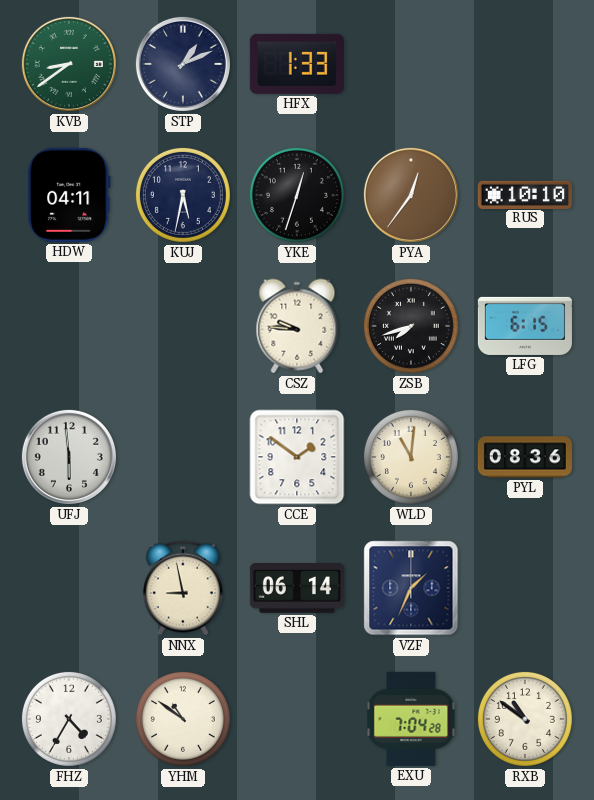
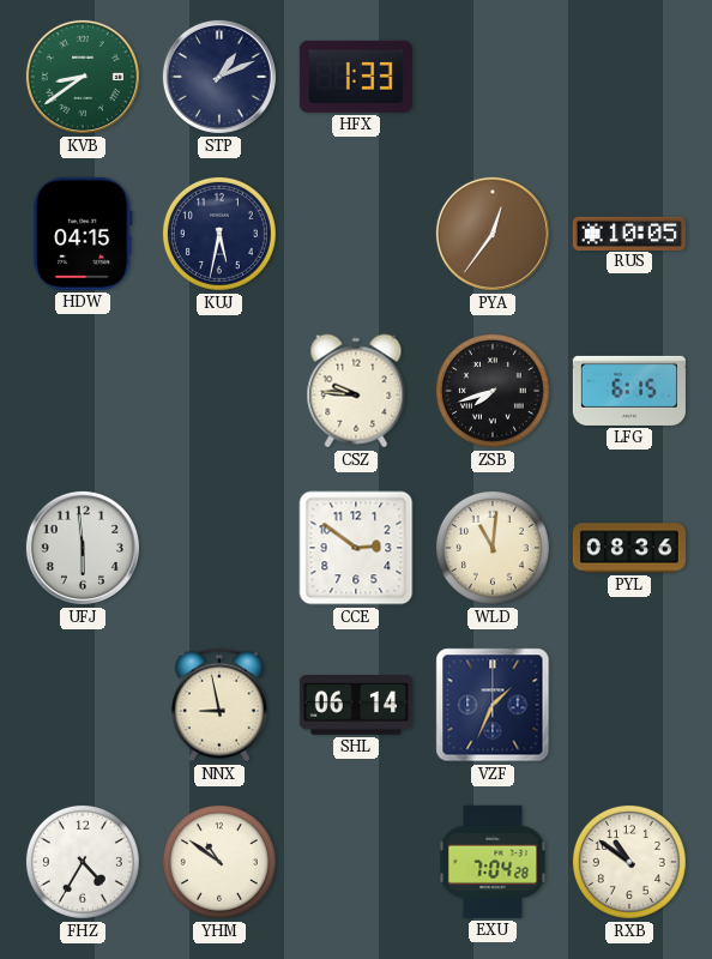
HDW: 04:11 -> 04:15 (83, 234)
YKE: 12:33 -> none (297, 195)
RUS: 10:10 -> 10:05 (629, 233)
CCE: 1:51 -> 2:51 (356, 548)
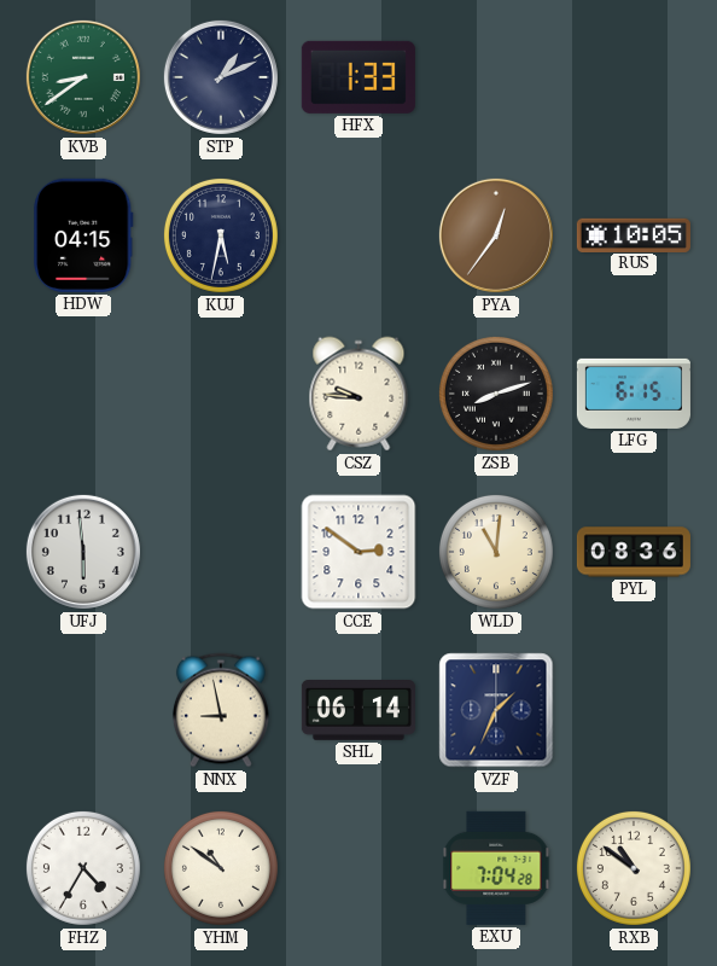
ZSB: 7:42 -> 8:12 (496, 394)
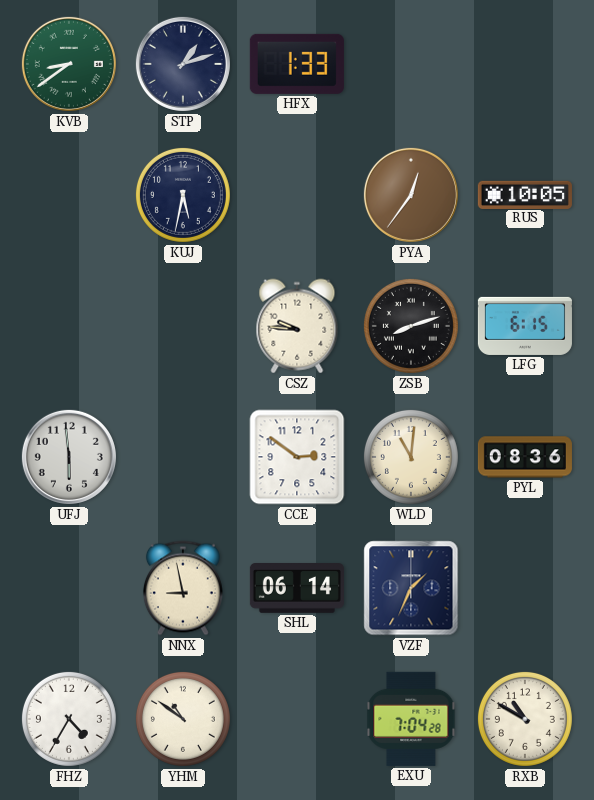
STP: 1:11 -> 1:12 (183, 64)
HDW: 04:15 -> none (83, 235)
RXB: 10:51 -> 10:50 (525, 719)
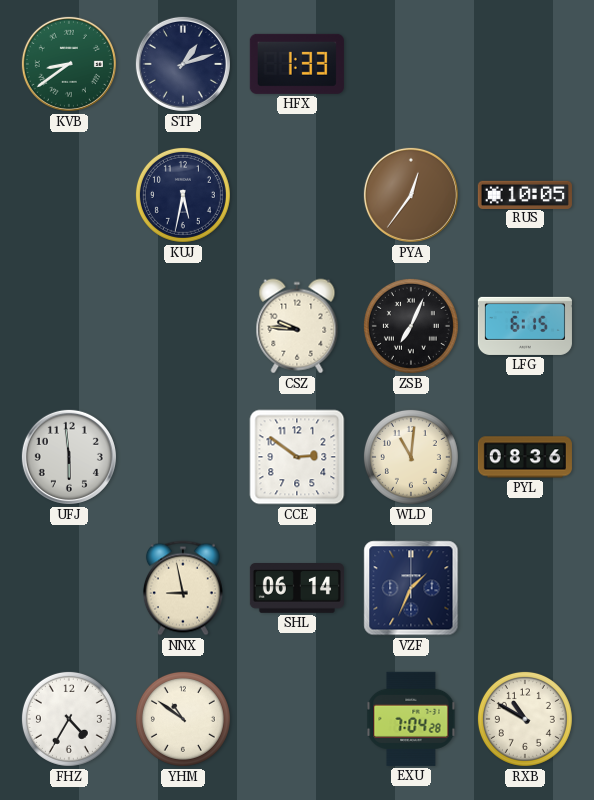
ZSB: 8:12 -> 7:04 (411, 326)
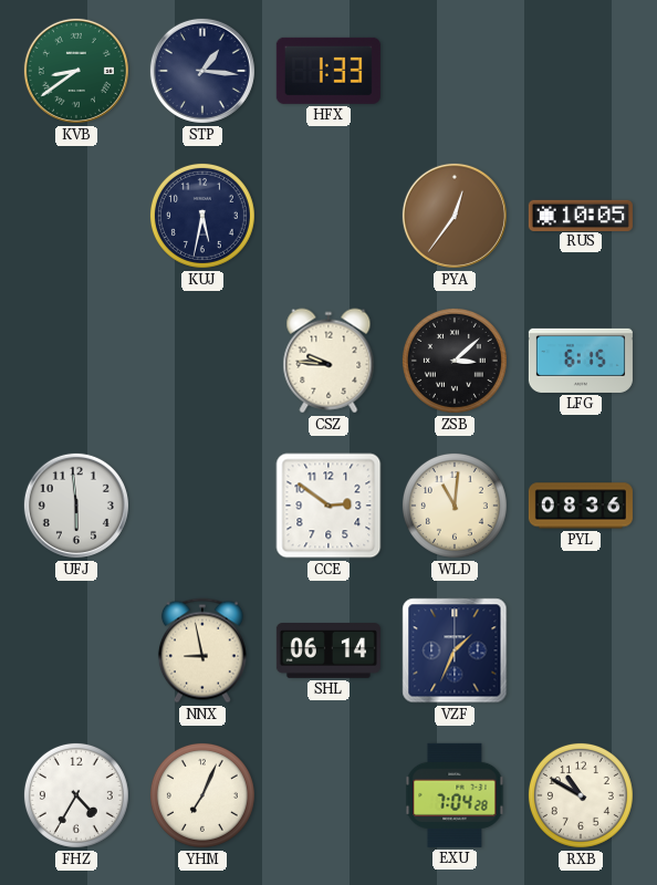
STP: 1:12 -> 1:16 (202, 71)
ZSB: 7:04 -> 3:08 (455, 361)
YHM: 10:51 -> 7:04 (202, 795)
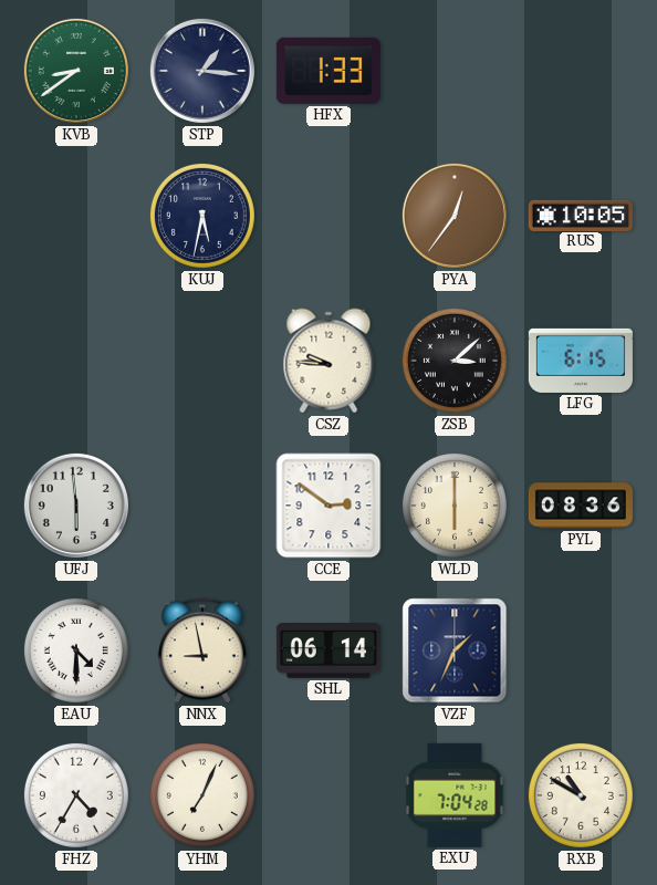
WLD: 11:01 -> 6:00 (455, 506)
EAU: none -> 4:30 (76, 650)
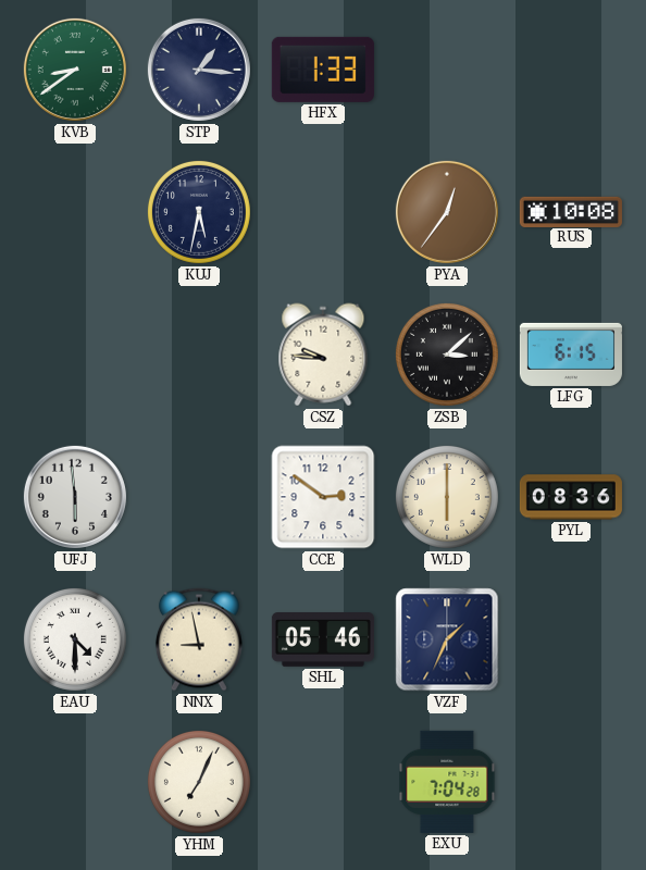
RUS: 10:05 -> 10:08 (571, 211)
SHL: 06:14 -> 05:46 (323, 641)
FHZ: 4:35 -> none (76, 795)
RXB: 10:50 -> none (581, 795)
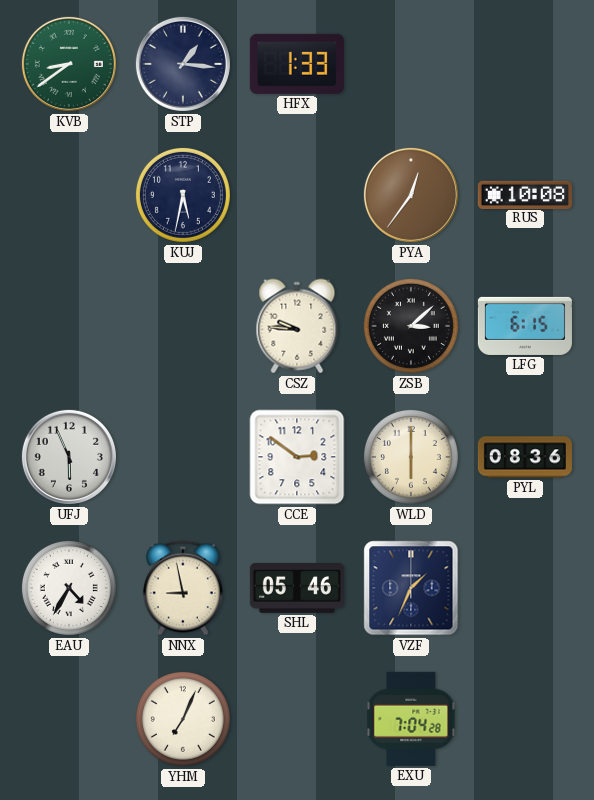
UFJ: 5:59 -> 5:56 (69, 457)
EAU: 4:30 -> 4:35 (69, 588)
